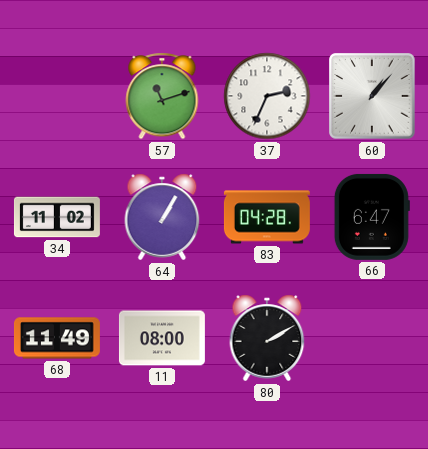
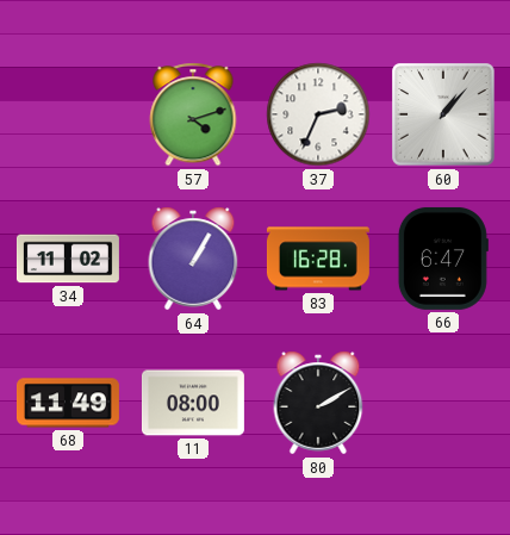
57: 11:12 -> 4:12 (193, 114)
83: 04:28 -> 16:28 (318, 259)
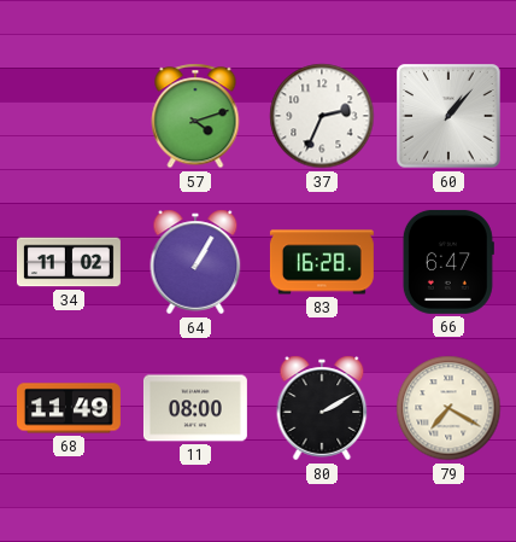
79: none -> 7:20 (448, 408)
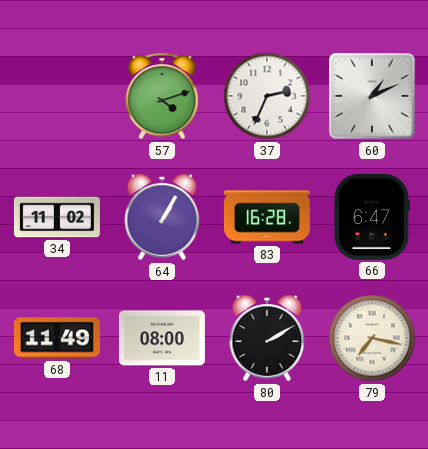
60: 1:07 -> 1:11 (372, 96)
79: 7:20 -> 7:17 (372, 338)
